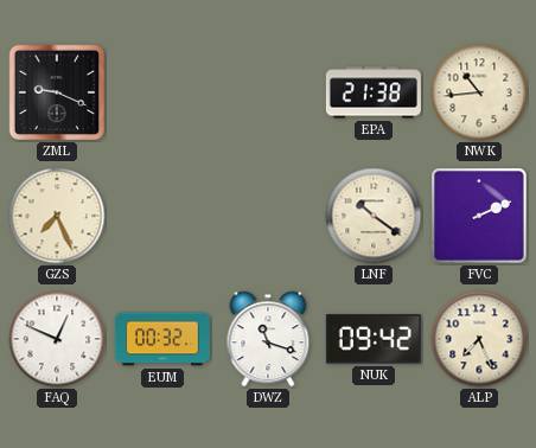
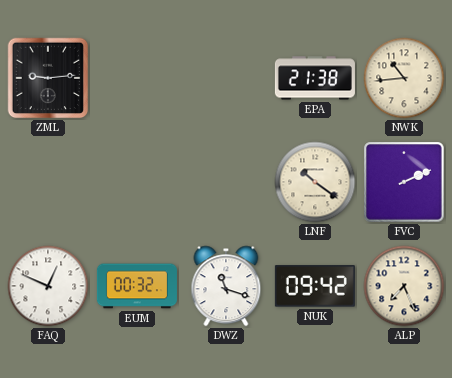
ZML: 9:19 -> 9:14 (48, 78)
GZS: 7:26 -> none (57, 216)
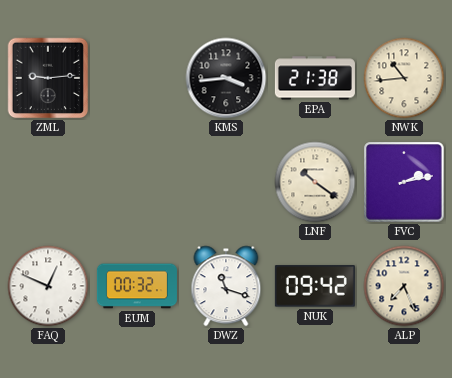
KMS: none -> 3:44 (226, 78)
FVC: 2:11 -> 2:13 (404, 182)
